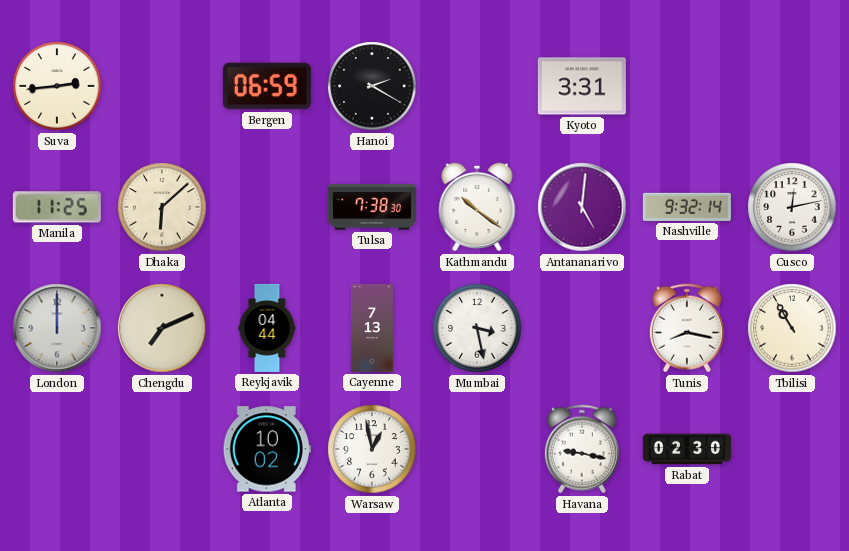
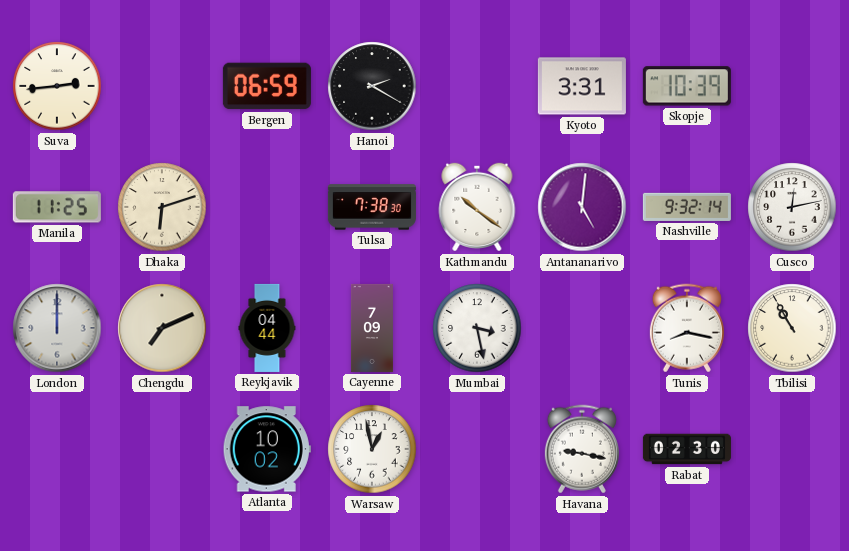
Skopje: none -> 10:39 (687, 86)
Dhaka: 6:08 -> 6:12 (162, 207)
Cayenne: 7:13 -> 7:09 (372, 328)
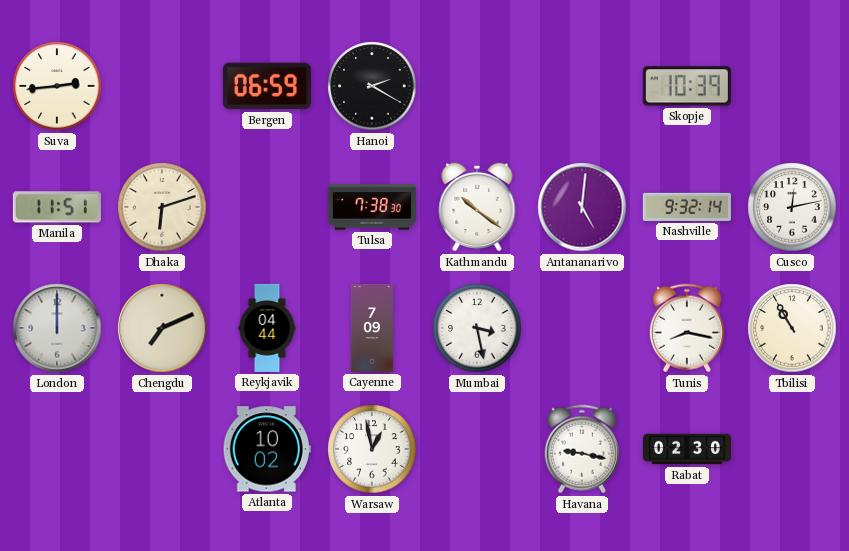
Kyoto: 3:31 -> none (582, 86)
Manila: 11:25 -> 11:51 (57, 207)
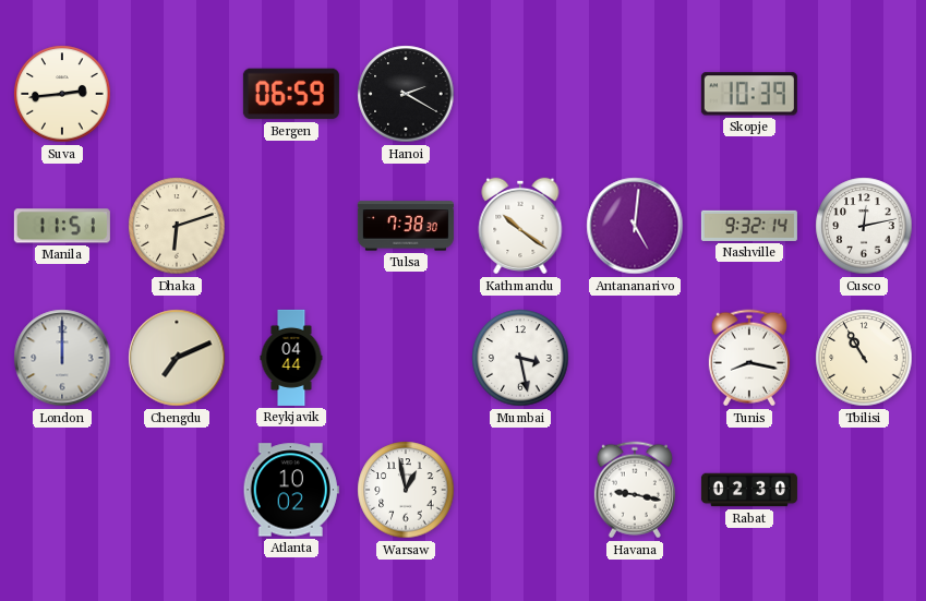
Cayenne: 7:09 -> none (372, 328)
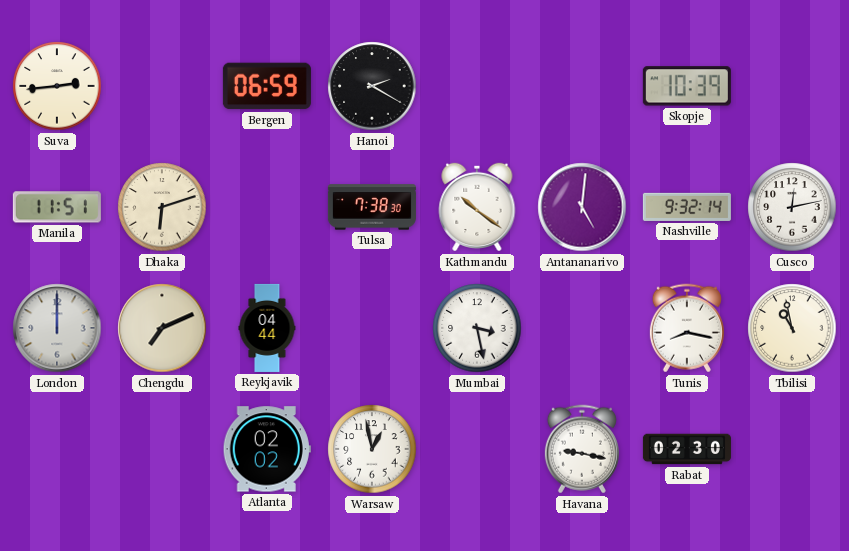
Tbilisi: 10:55 -> 10:58 (792, 328)
Atlanta: 10:02 -> 02:02 (267, 449)
